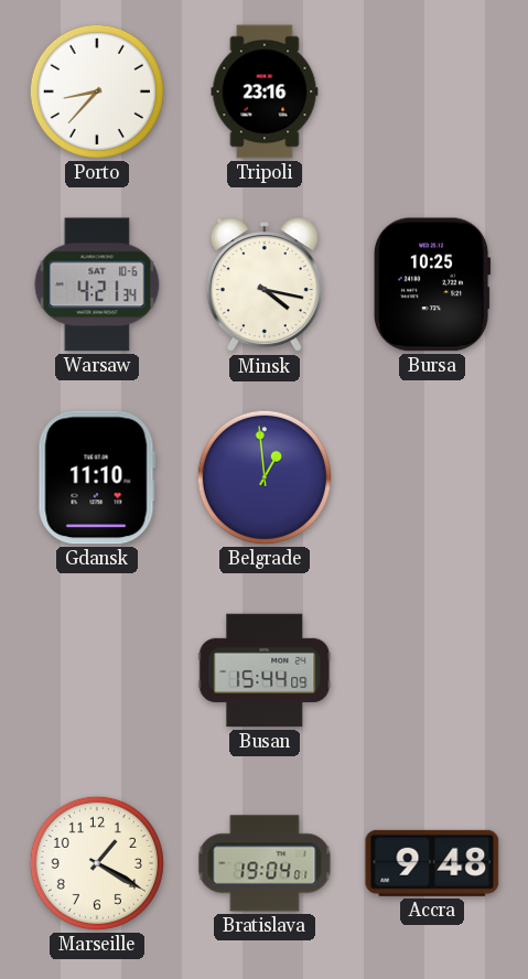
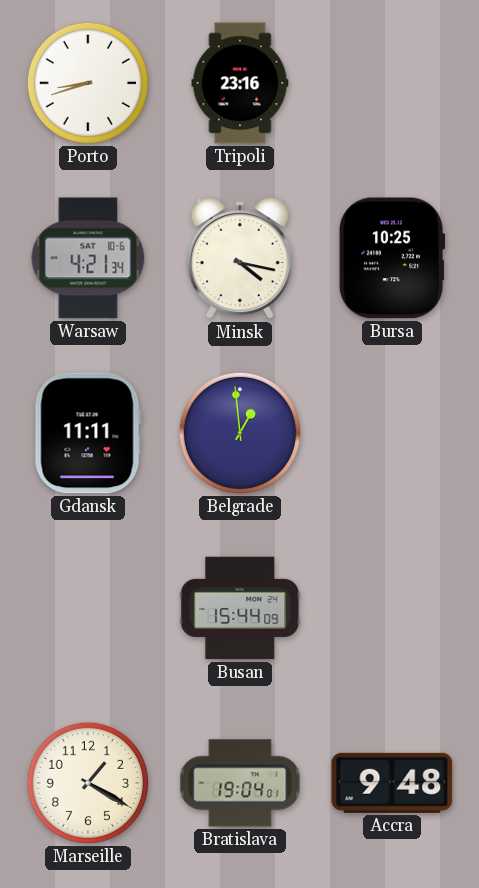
Porto: 8:37 -> 8:42 (88, 83)
Gdansk: 11:10 -> 11:11 (88, 433)
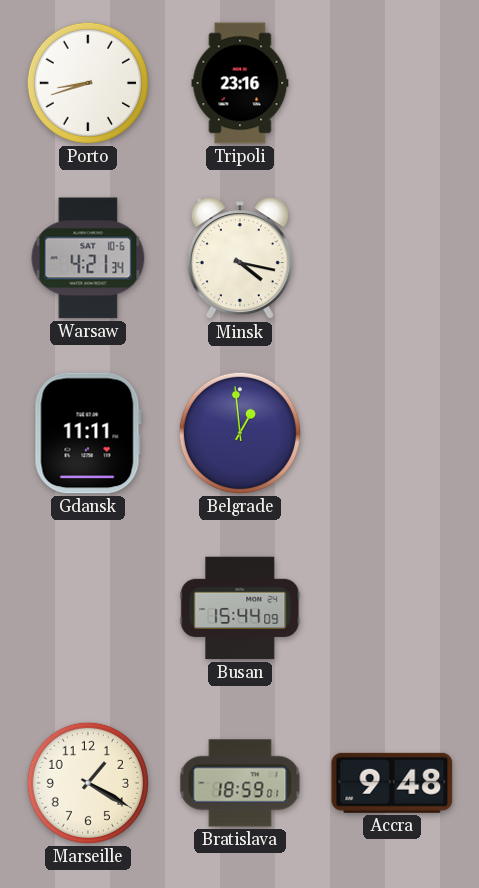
Bursa: 10:25 -> none (392, 258)
Bratislava: 19:04 -> 18:59 (240, 783)
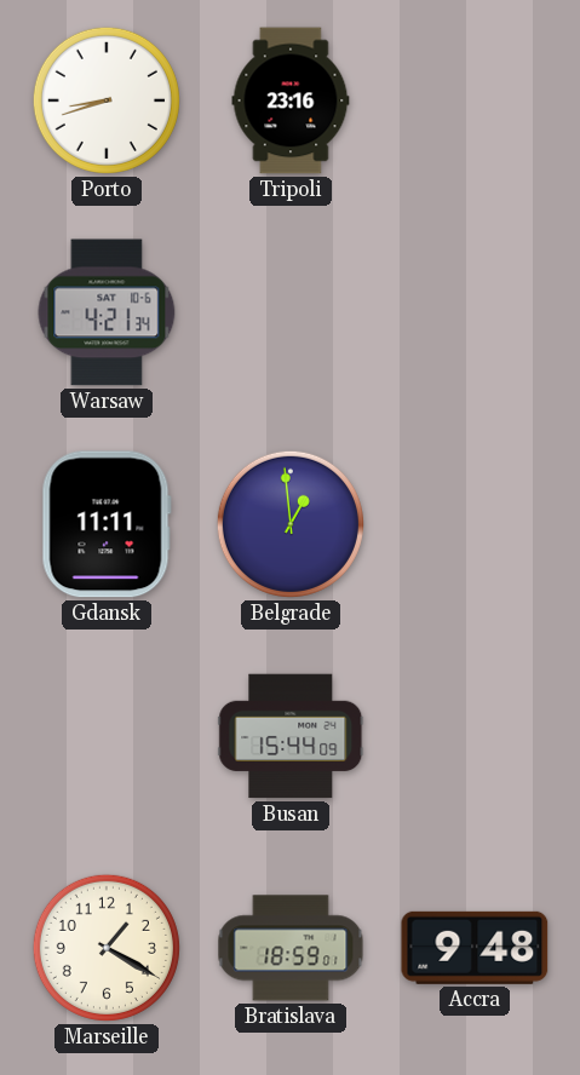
Minsk: 4:17 -> none (240, 259)
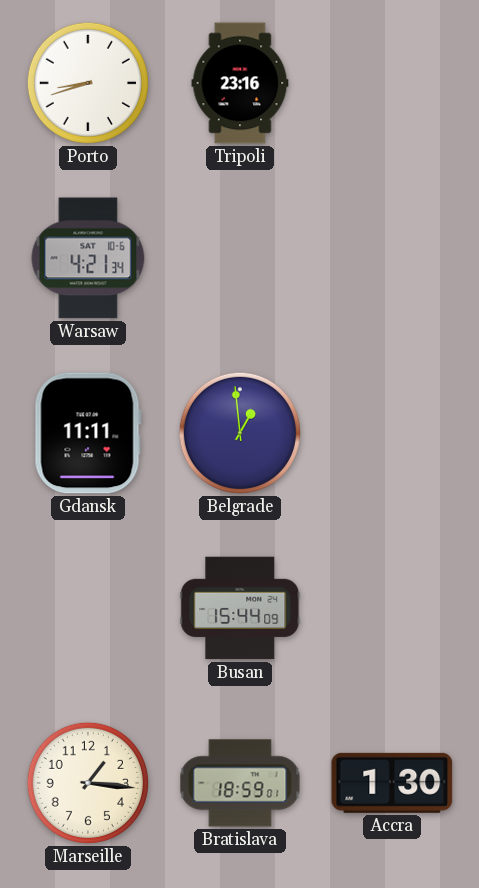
Marseille: 1:20 -> 1:16 (88, 783)
Accra: 9:48 -> 1:30 (392, 783)
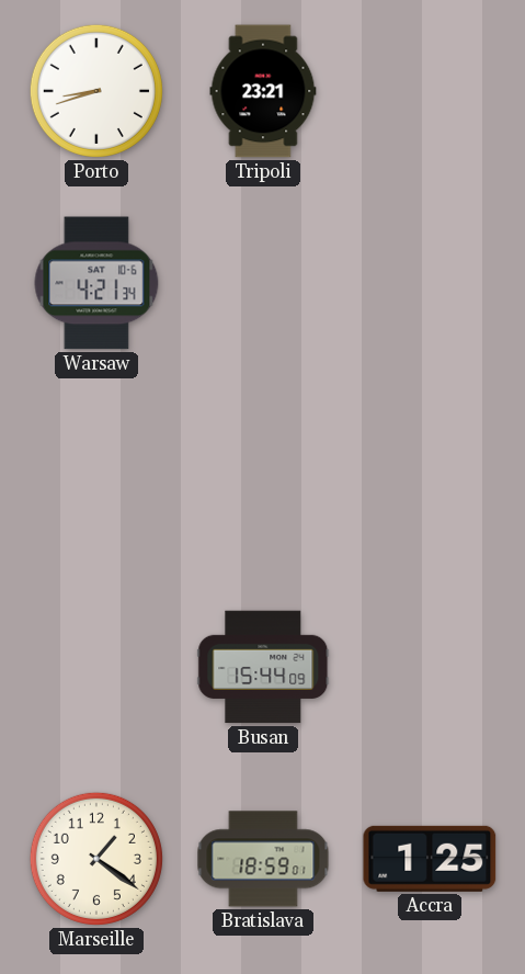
Tripoli: 23:16 -> 23:21 (263, 91)
Gdansk: 11:11 -> none (88, 433)
Belgrade: 12:59 -> none (240, 433)
Marseille: 1:16 -> 1:21 (96, 859)
Accra: 1:30 -> 1:25 (430, 859)
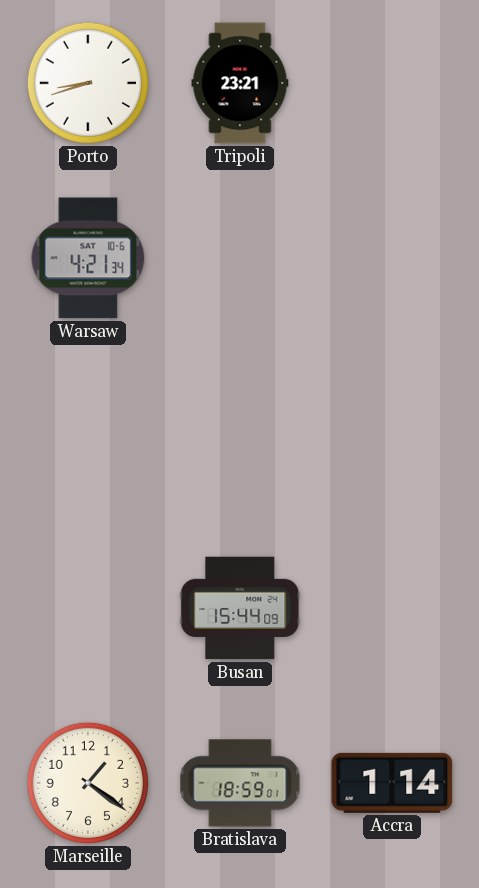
Accra: 1:25 -> 1:14 (392, 783)
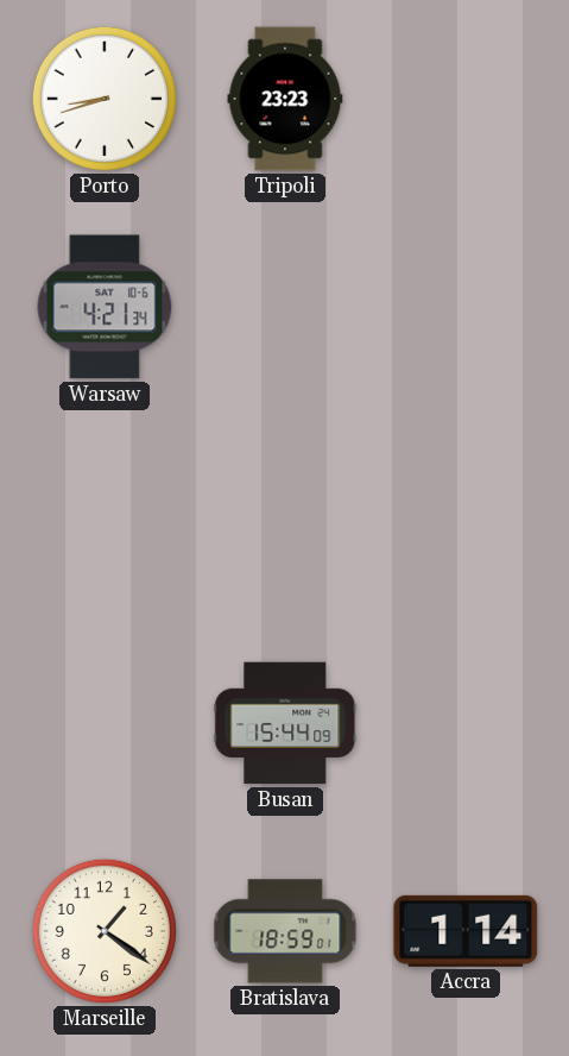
Tripoli: 23:21 -> 23:23 (285, 99)
